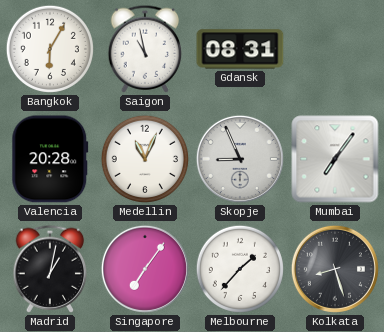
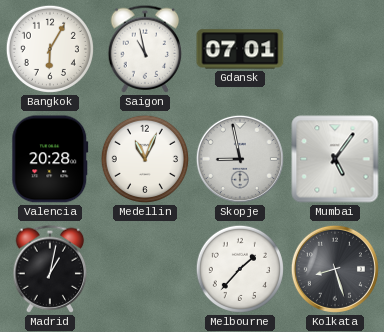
Gdansk: 08:31 -> 07:01 (240, 49)
Skopje: 8:56 -> 8:58 (240, 159)
Mumbai: 7:06 -> 5:06 (335, 159)
Singapore: 7:06 -> none (145, 269)
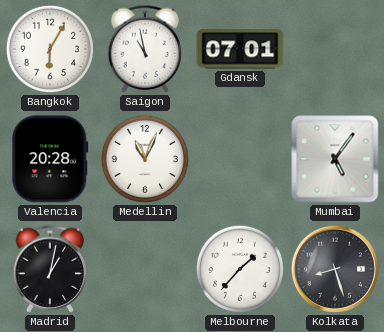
Skopje: 8:58 -> none (240, 159)
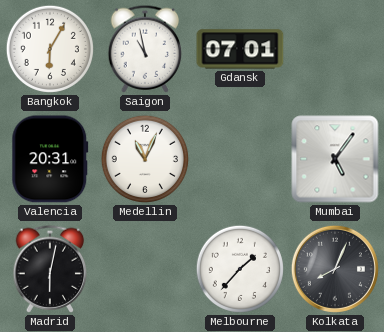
Valencia: 20:28 -> 20:31 (50, 159)
Madrid: 1:02 -> 6:02 (50, 269)
Kolkata: 8:27 -> 8:04 (335, 269)
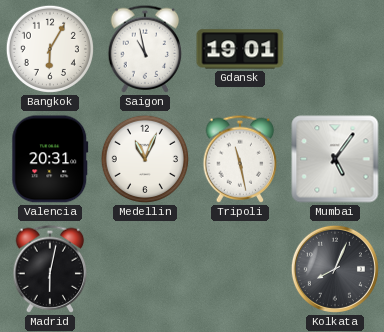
Gdansk: 07:01 -> 19:01 (240, 49)
Tripoli: none -> 11:28 (240, 159)
Melbourne: 1:37 -> none (240, 269)
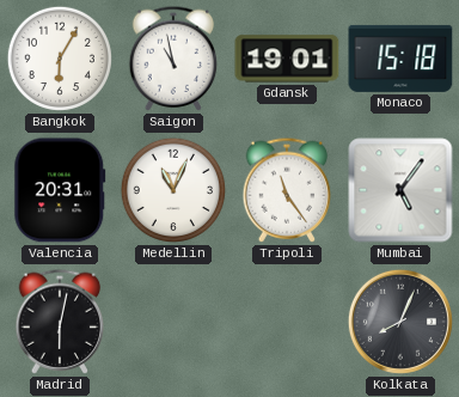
Monaco: none -> 15:18 (400, 59)
Tripoli: 11:28 -> 11:24 (287, 190)
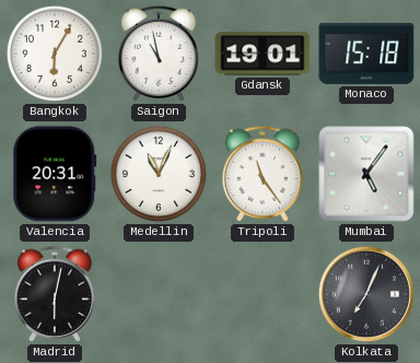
Kolkata: 8:04 -> 7:04 (366, 294)
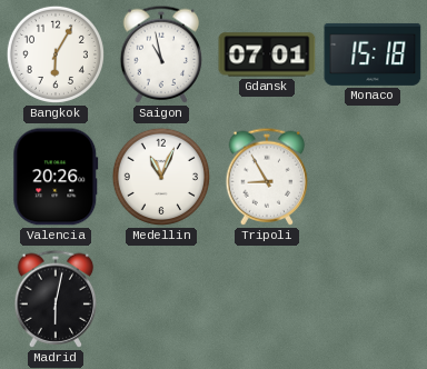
Gdansk: 19:01 -> 07:01 (267, 54)
Valencia: 20:31 -> 20:26 (56, 177)
Tripoli: 11:24 -> 8:55 (267, 177)
Mumbai: 5:06 -> none (366, 174)
Kolkata: 7:04 -> none (366, 294)
